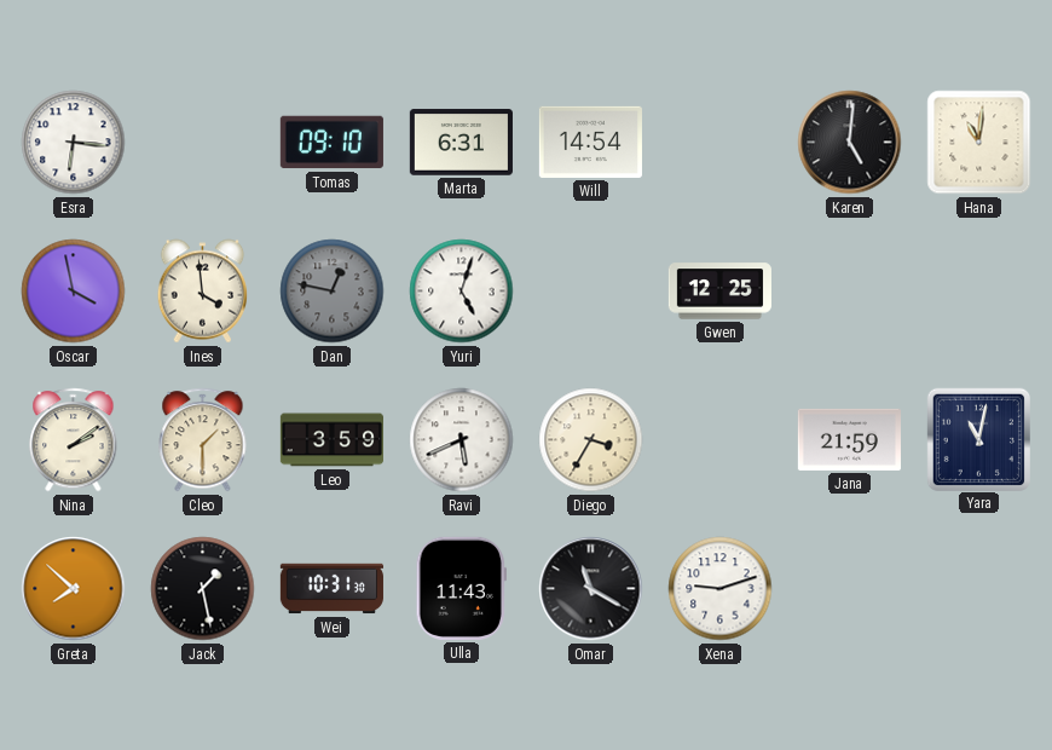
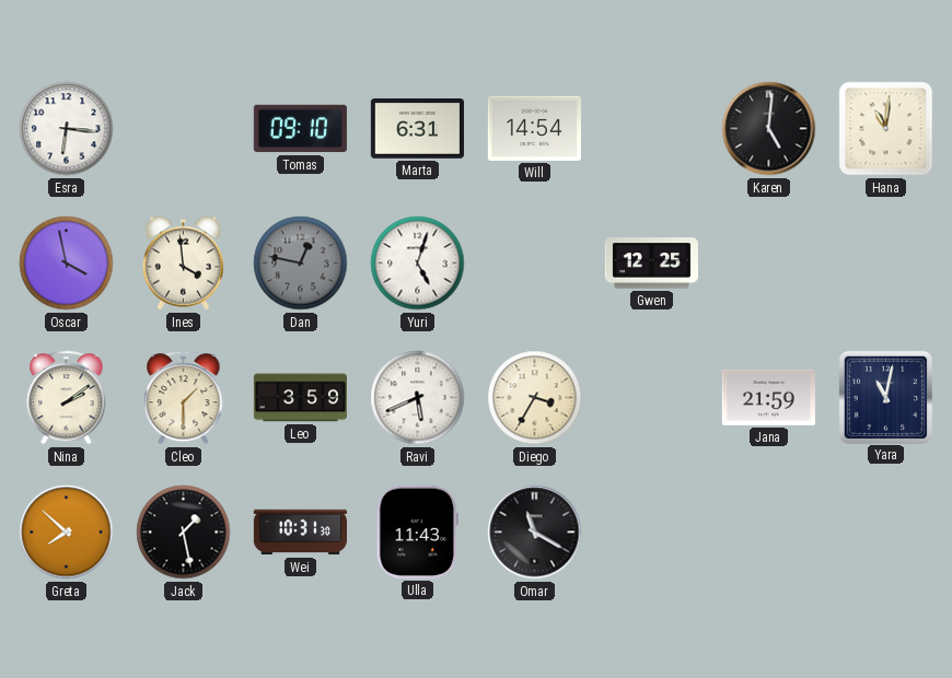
Xena: 9:12 -> none (721, 589)
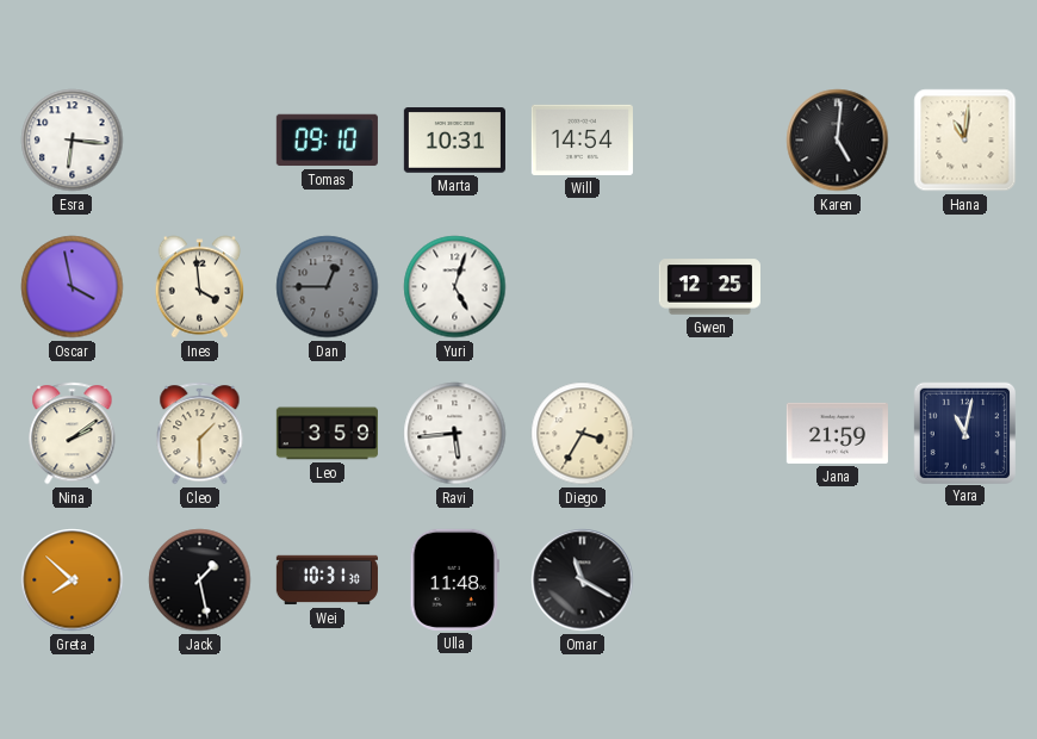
Marta: 6:31 -> 10:31 (454, 141)
Dan: 12:47 -> 12:45 (328, 287)
Ravi: 5:41 -> 5:44 (455, 434)
Ulla: 11:43 -> 11:48 (454, 579)
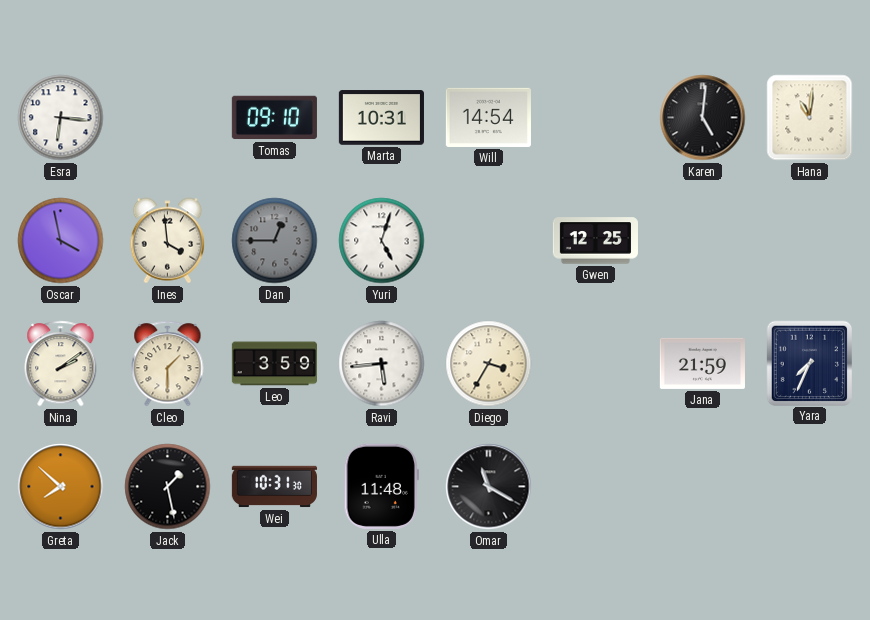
Yara: 11:02 -> 7:34 (809, 363)
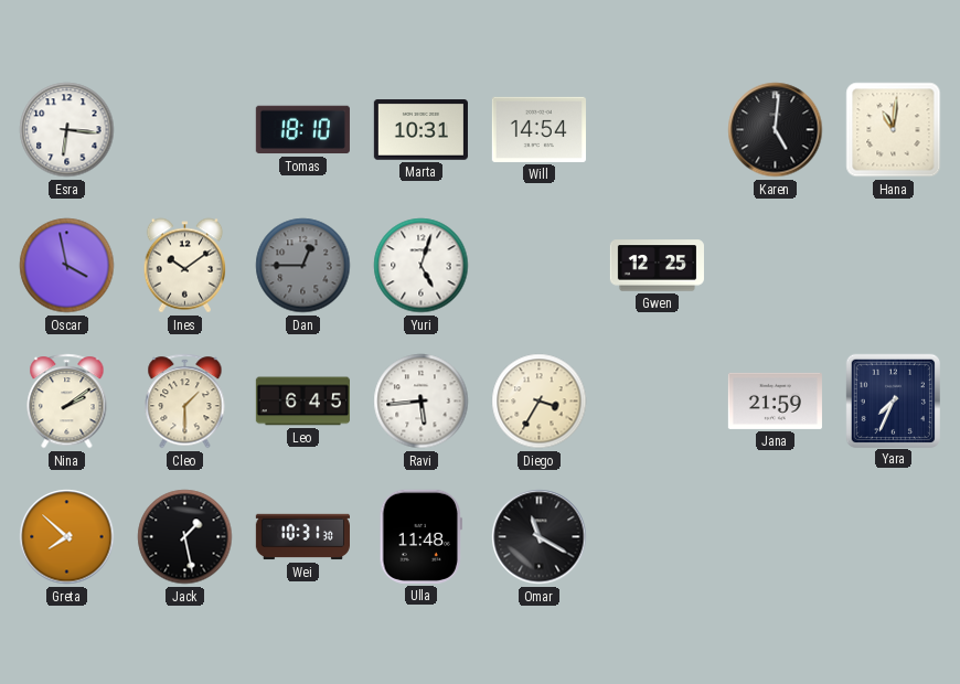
Tomas: 09:10 -> 18:10 (302, 130)
Ines: 3:59 -> 10:09 (185, 266)
Leo: 3:59 -> 6:45 (302, 402)
